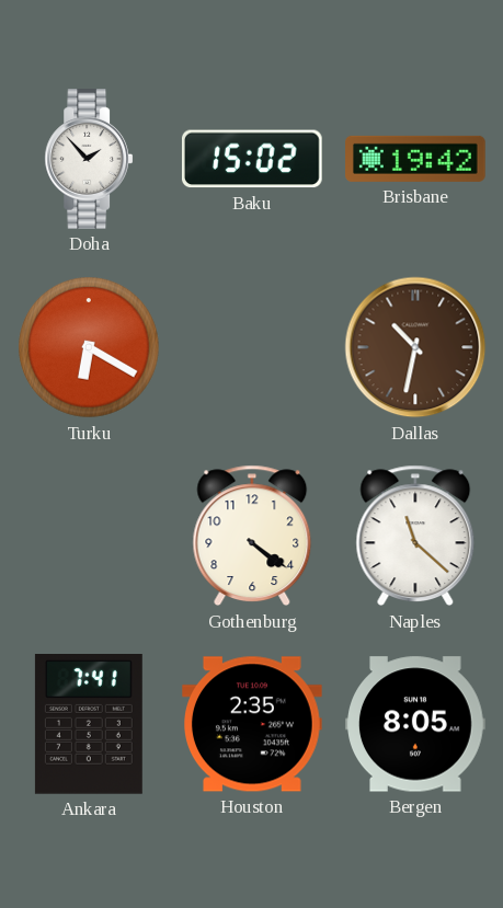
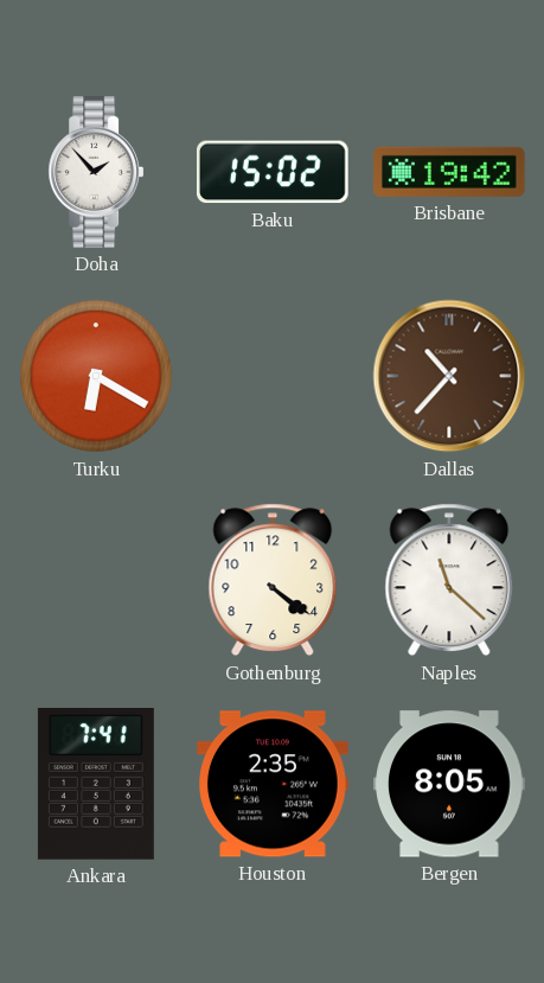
Dallas: 10:32 -> 10:37 (449, 376)
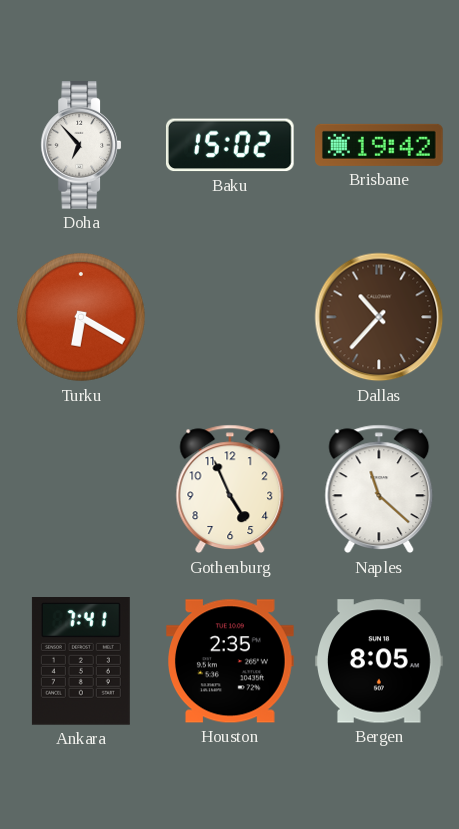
Doha: 1:53 -> 6:53 (81, 145)
Gothenburg: 4:21 -> 4:56 (230, 489)
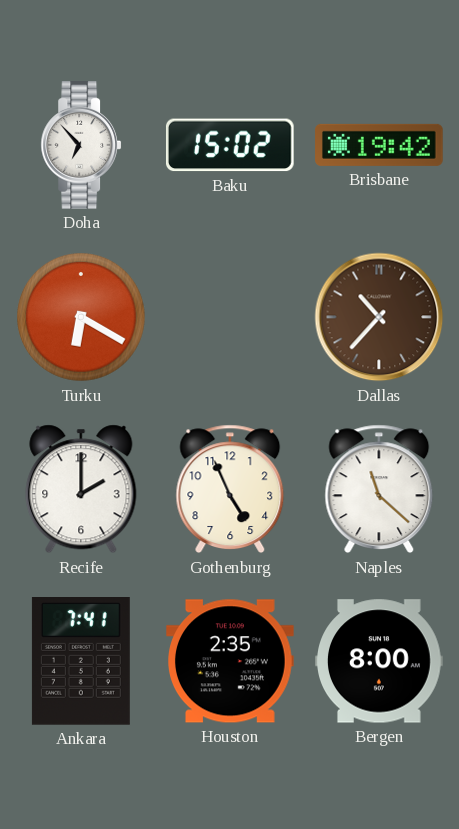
Recife: none -> 2:00 (81, 489)
Bergen: 8:05 -> 8:00 (380, 661)
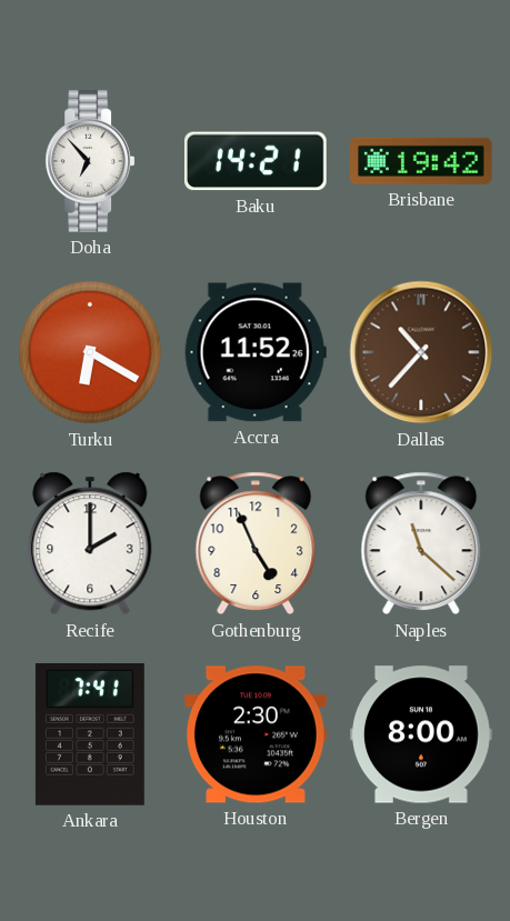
Baku: 15:02 -> 14:21 (256, 161)
Accra: none -> 11:52 (256, 352)
Houston: 2:35 -> 2:30 (257, 734)
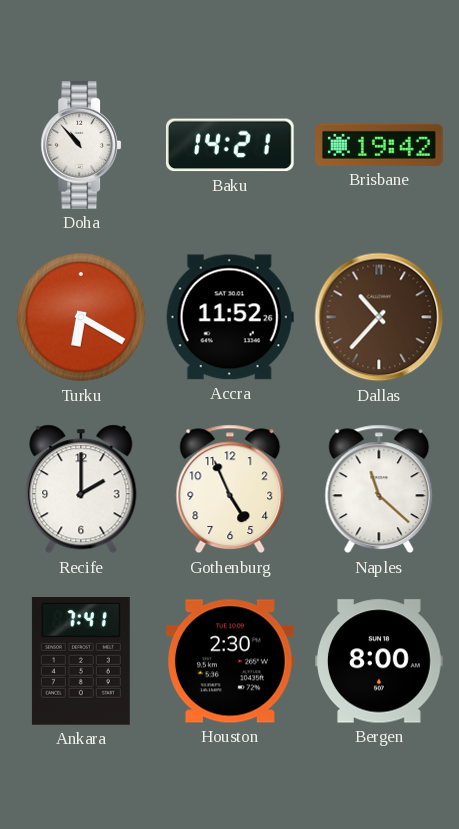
Doha: 6:53 -> 10:53 (81, 145)
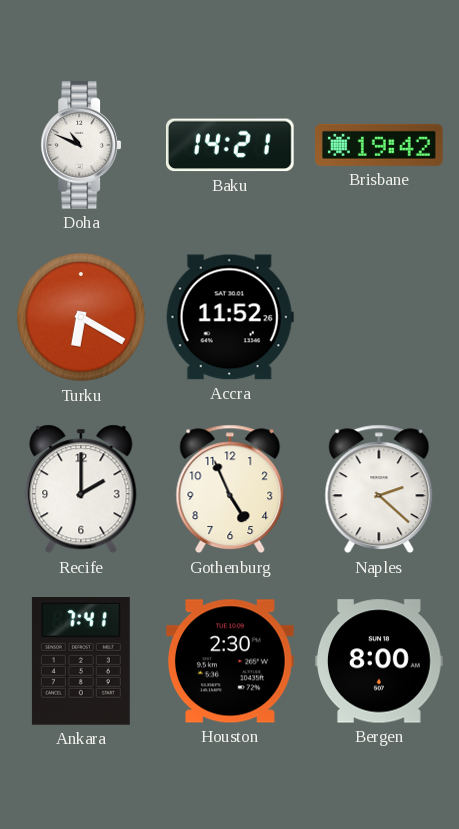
Doha: 10:53 -> 10:49 (81, 145)
Dallas: 10:37 -> none (379, 317)
Naples: 11:22 -> 2:22 (379, 489)
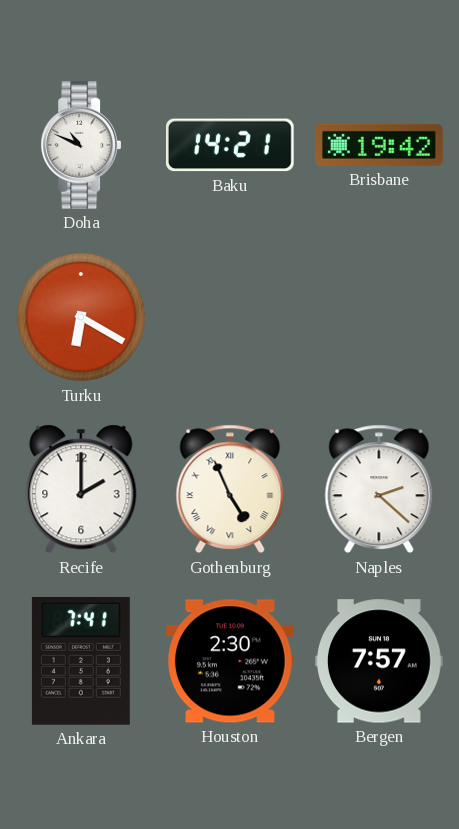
Accra: 11:52 -> none (230, 317)
Gothenburg numerals: Arabic -> Roman (230, 489)
Bergen: 8:00 -> 7:57 (380, 661)
